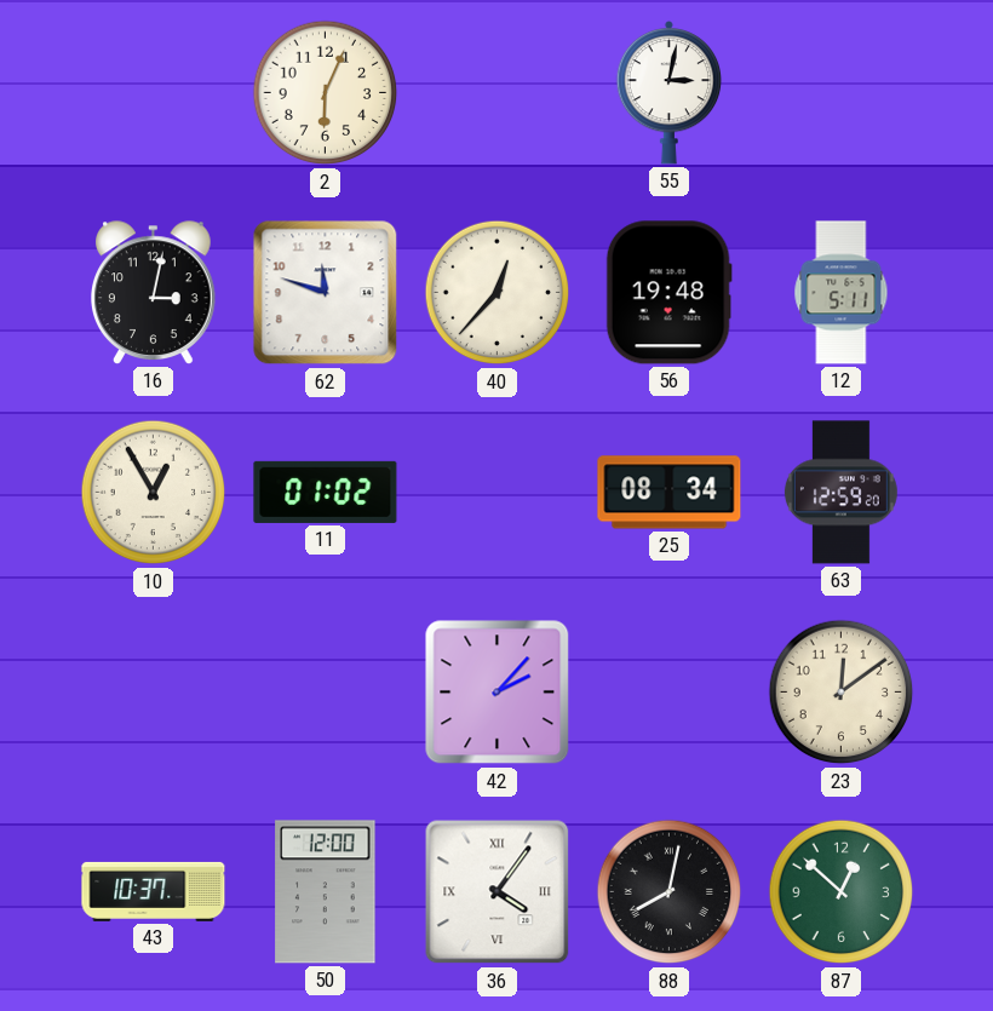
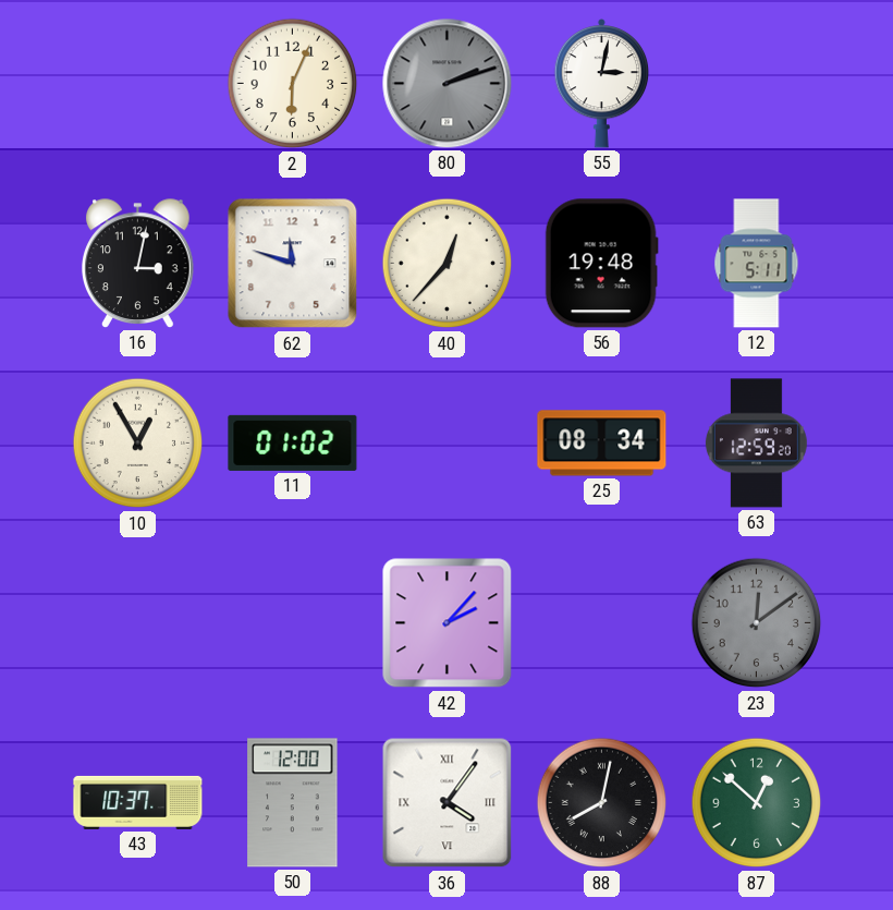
80: none -> 2:12 (448, 84)
23 dial: cream -> grey (757, 623)
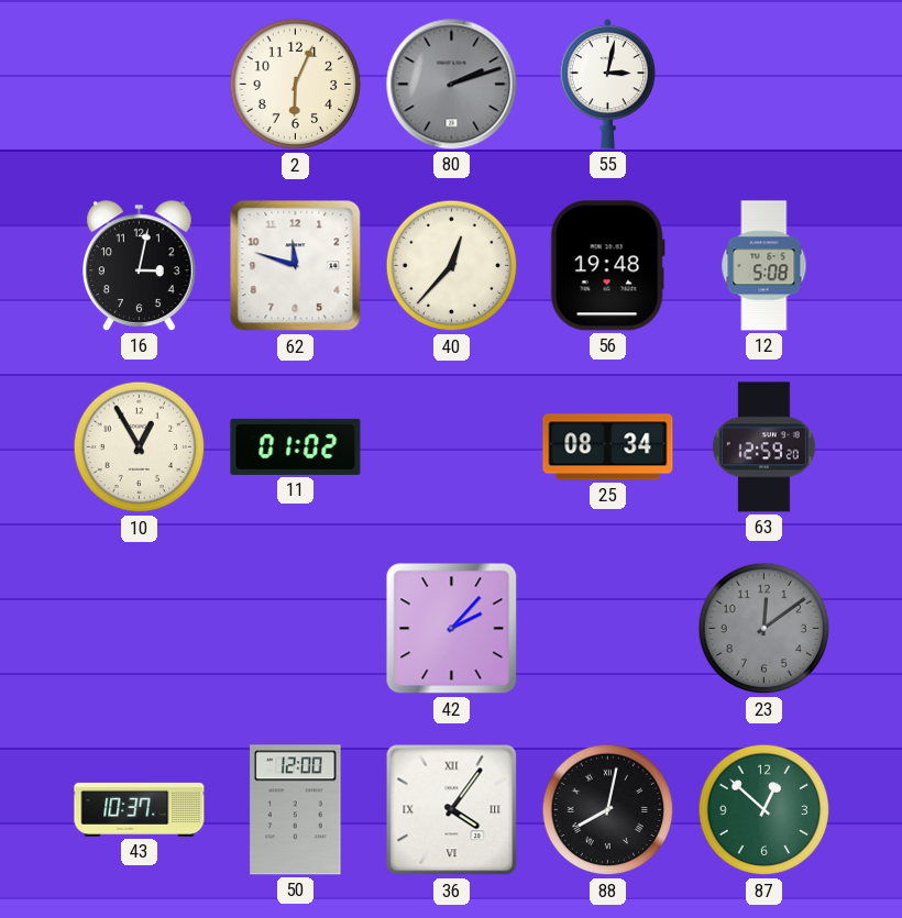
12: 5:11 -> 5:08 (765, 266)
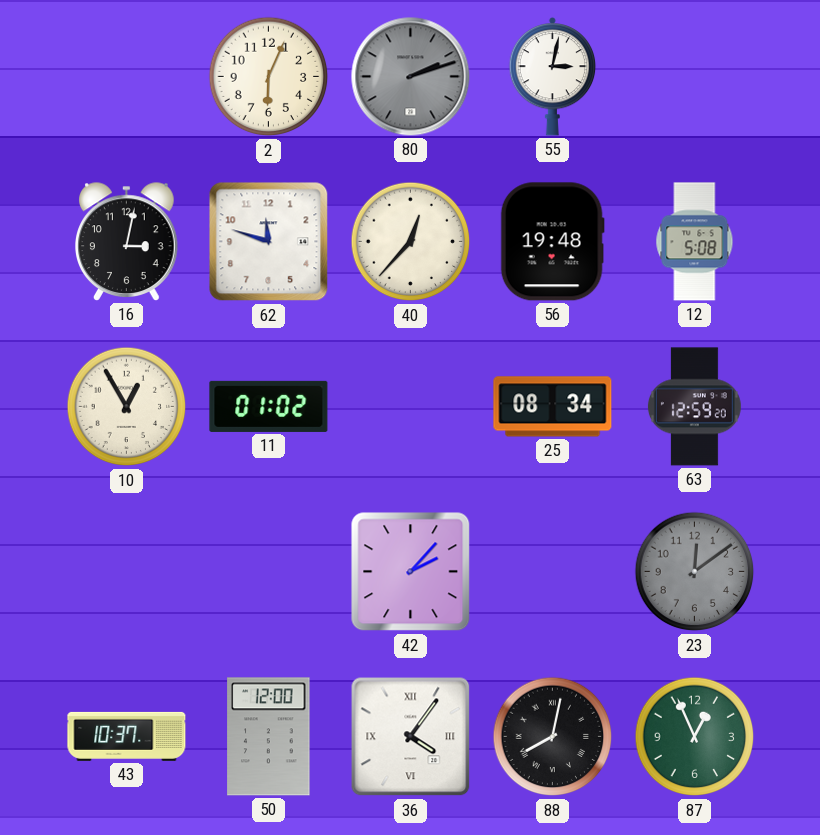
87: 12:52 -> 12:56 (695, 737)
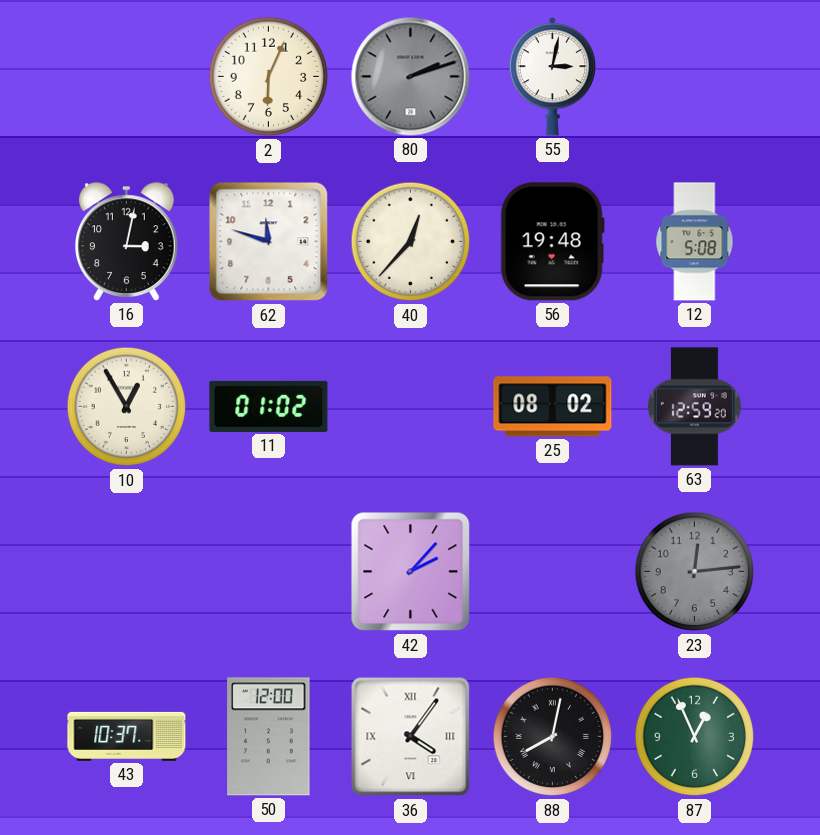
25: 08:34 -> 08:02 (553, 407)
23: 12:09 -> 12:14 (695, 572)
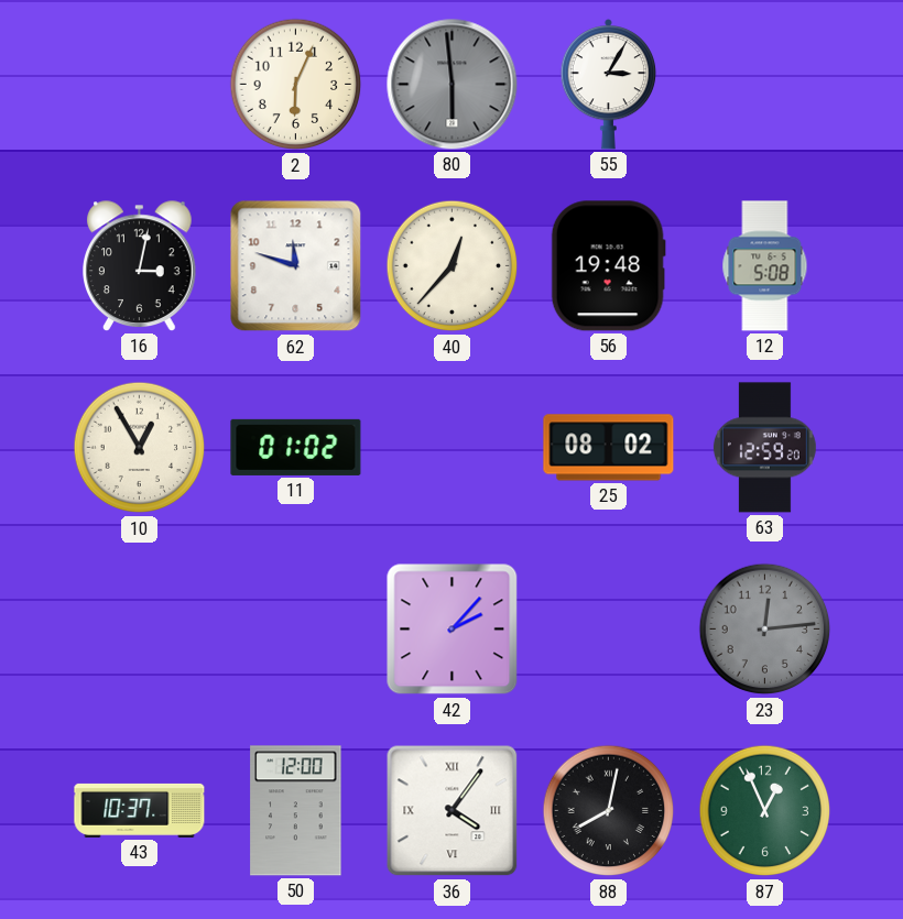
80: 2:12 -> 5:59 (453, 85)
55: 3:02 -> 3:05 (609, 84)
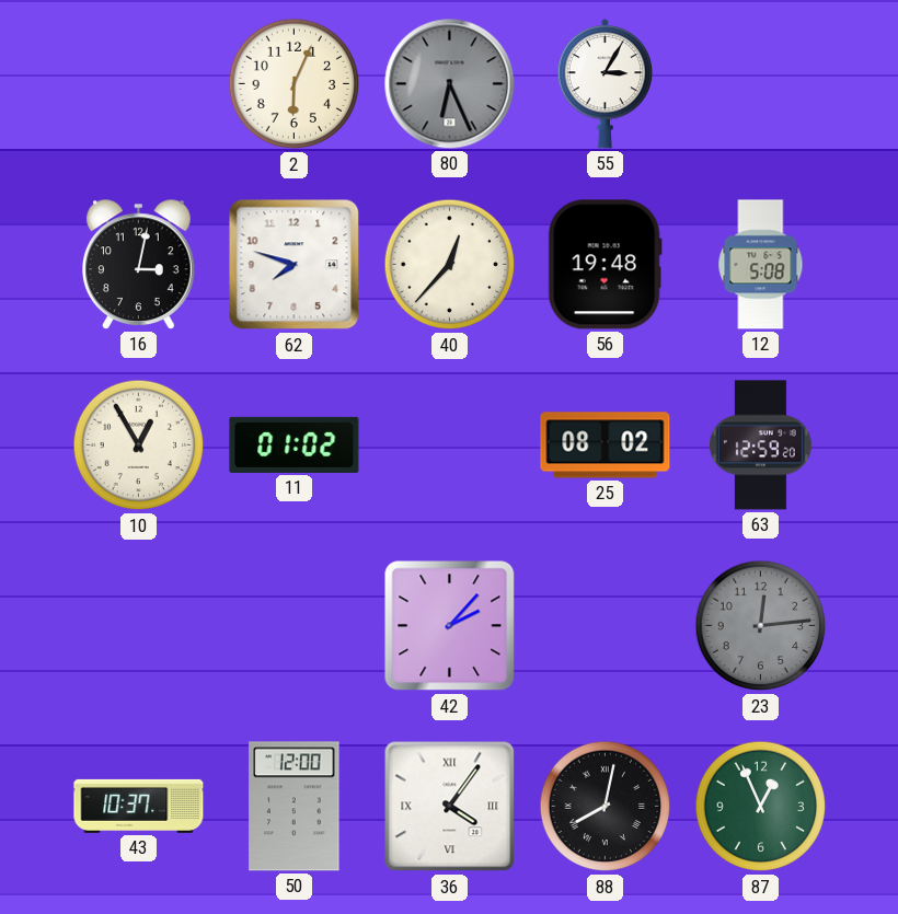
80: 5:59 -> 6:26 (450, 84)
62: 11:48 -> 7:48 (295, 265)
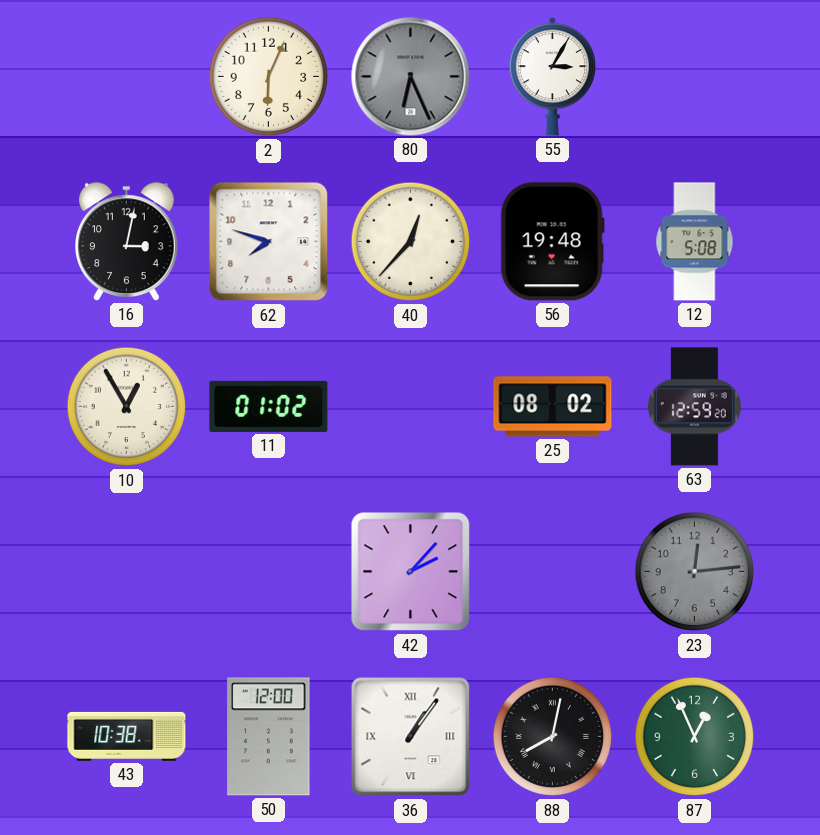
43: 10:37 -> 10:38 (127, 736)
36: 4:06 -> 1:06 (411, 737)
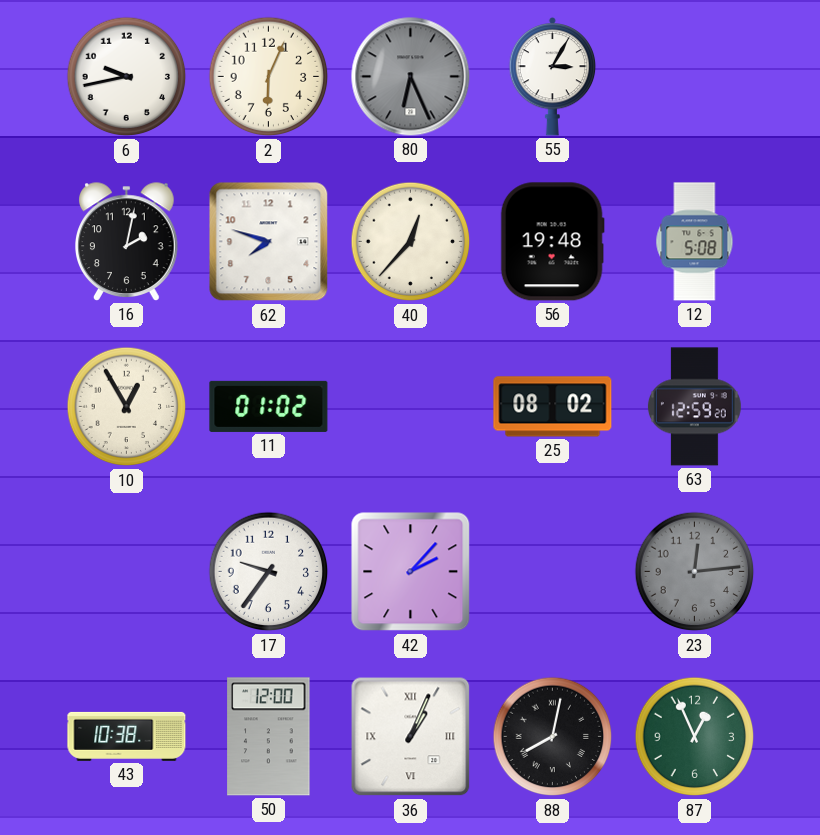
6: none -> 9:43 (127, 77)
16: 3:02 -> 2:02 (127, 242)
17: none -> 9:36 (269, 572)
36: 1:06 -> 1:04 (411, 737)
